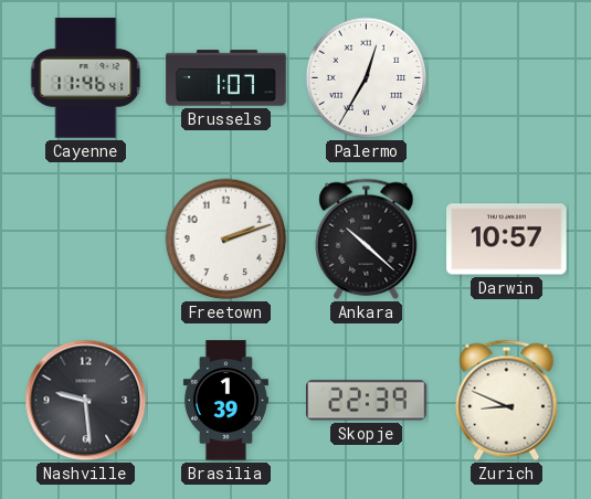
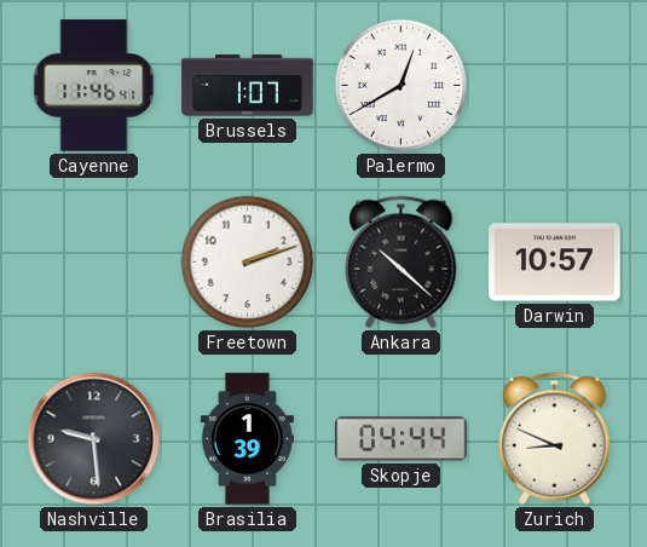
Palermo: 12:35 -> 12:40 (402, 86)
Skopje: 22:39 -> 04:44 (402, 439)
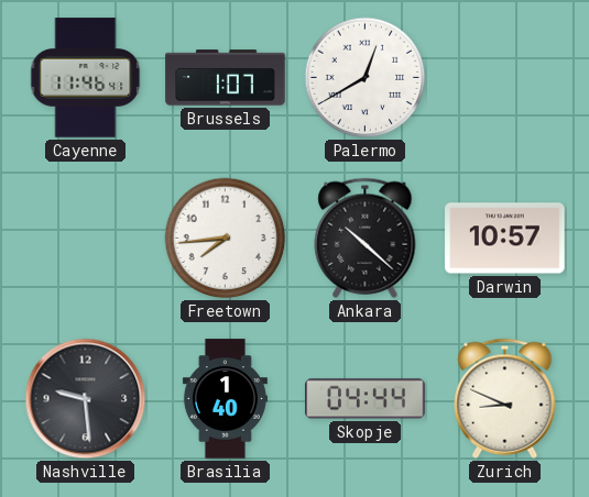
Freetown: 2:12 -> 7:44 (226, 239)
Brasilia: 1:39 -> 1:40 (225, 399)
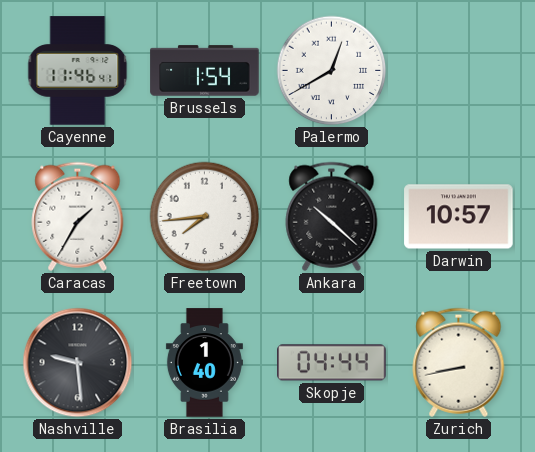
Brussels: 1:07 -> 1:54 (205, 71)
Caracas: none -> 1:35 (78, 216)
Zurich: 8:49 -> 8:43 (459, 362)
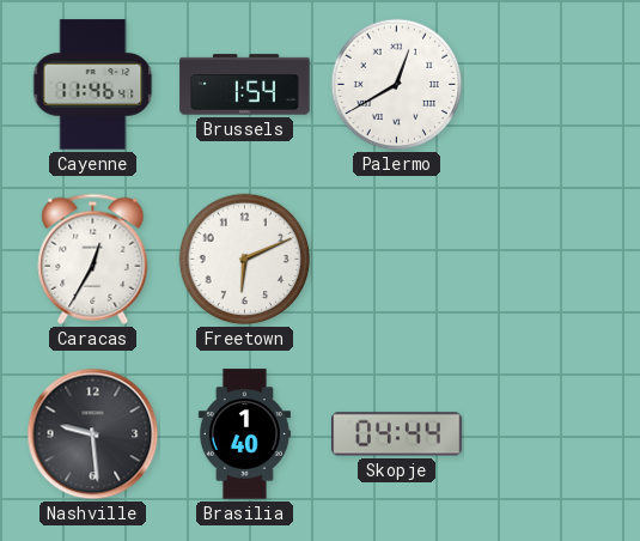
Caracas: 1:35 -> 12:35 (93, 259)
Freetown: 7:44 -> 6:11 (245, 260)
Ankara: 10:22 -> none (332, 216)
Darwin: 10:57 -> none (459, 217)
Zurich: 8:43 -> none (459, 362)
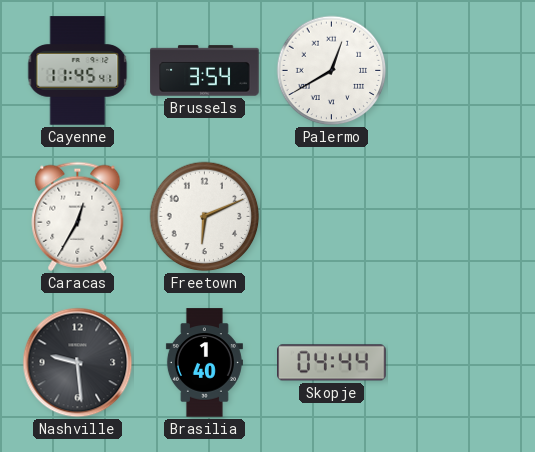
Cayenne: 11:46 -> 11:45 (78, 71)
Brussels: 1:54 -> 3:54 (205, 71)
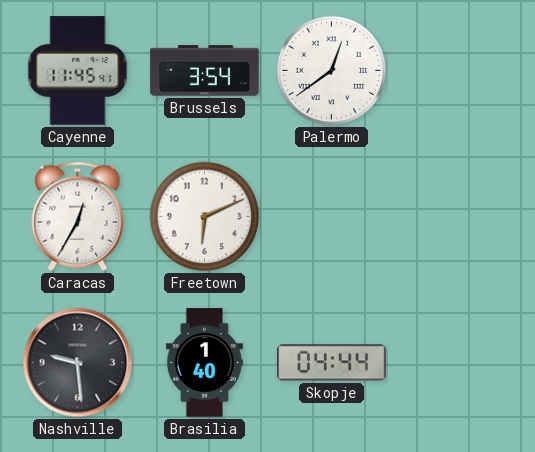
Palermo: 12:40 -> 12:39 (332, 71)
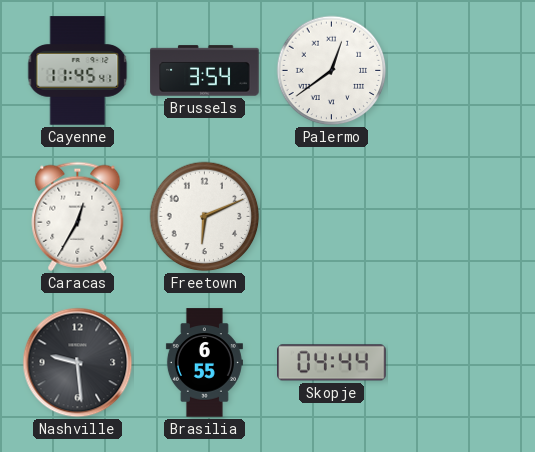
Brasilia: 1:40 -> 6:55 (204, 363)
